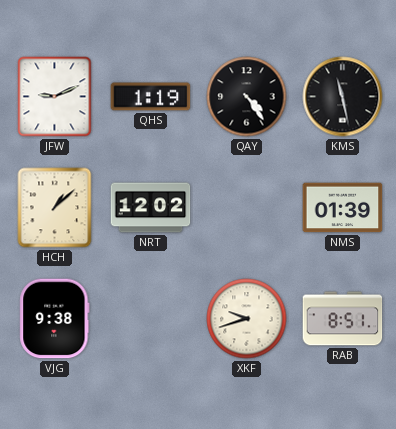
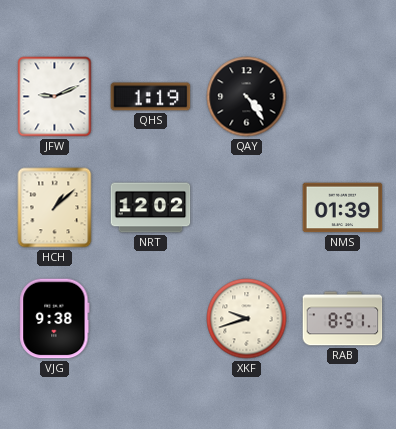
KMS: 11:28 -> none (343, 97)
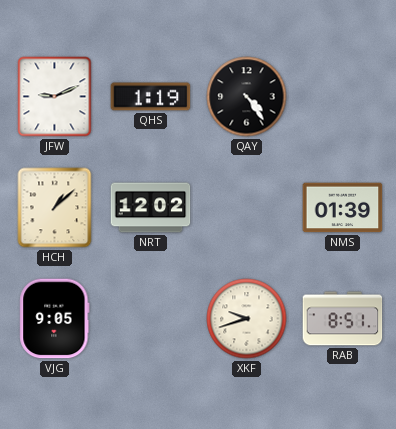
VJG: 9:38 -> 9:05 (55, 319)
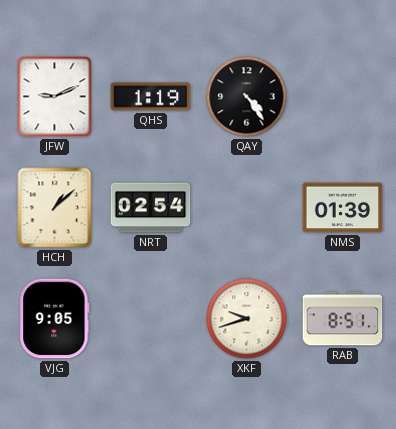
NRT: 12:02 -> 02:54 (151, 208)
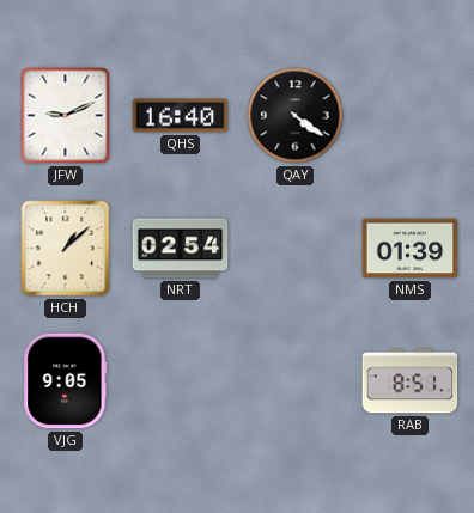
QHS: 1:19 -> 16:40 (181, 116)
QAY: 4:24 -> 4:21 (296, 116)
XKF: 9:42 -> none (247, 319)
